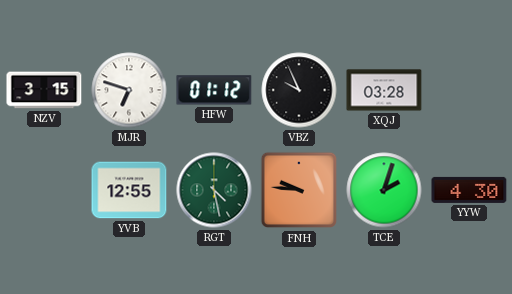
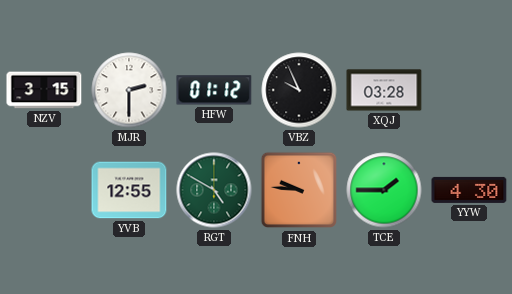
MJR: 6:48 -> 2:30 (129, 90)
RGT: 4:28 -> 4:50 (214, 190)
TCE: 2:03 -> 1:45 (384, 190)
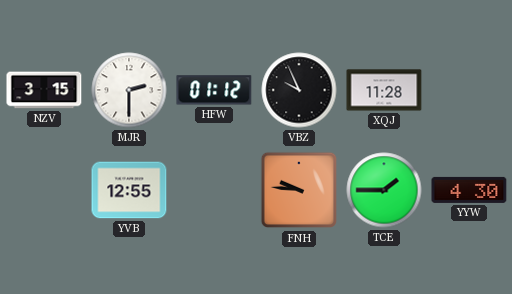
XQJ: 03:28 -> 11:28 (384, 90)
RGT: 4:50 -> none (214, 190)
